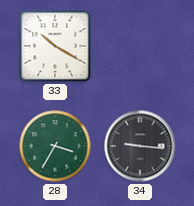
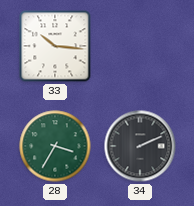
33: 10:20 -> 10:16 (55, 46)
34: 9:16 -> 2:11 (140, 146)
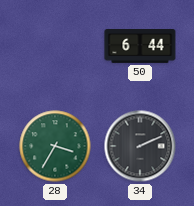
33: 10:16 -> none (55, 46)
50: none -> 6:44 (140, 47)
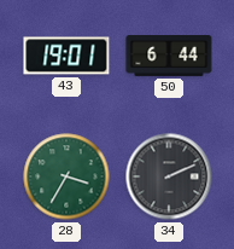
43: none -> 19:01 (66, 56)
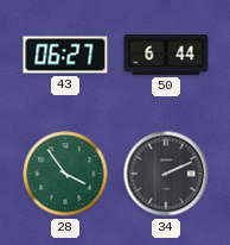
43: 19:01 -> 06:27 (65, 55)
28: 3:35 -> 3:54 (65, 174)
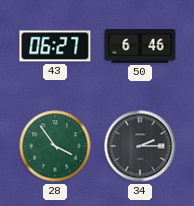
50: 6:44 -> 6:46 (140, 47)
34: 2:11 -> 2:15 (140, 146)
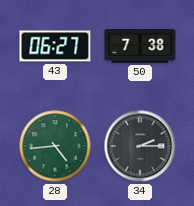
50: 6:46 -> 7:38 (140, 47)
28: 3:54 -> 4:44 (55, 146)
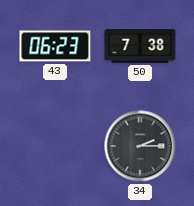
43: 06:27 -> 06:23 (55, 46)
28: 4:44 -> none (55, 146)
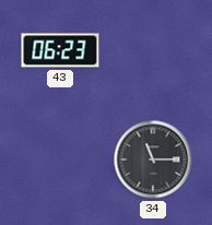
50: 7:38 -> none (140, 47)
34: 2:15 -> 11:15 (153, 159)
